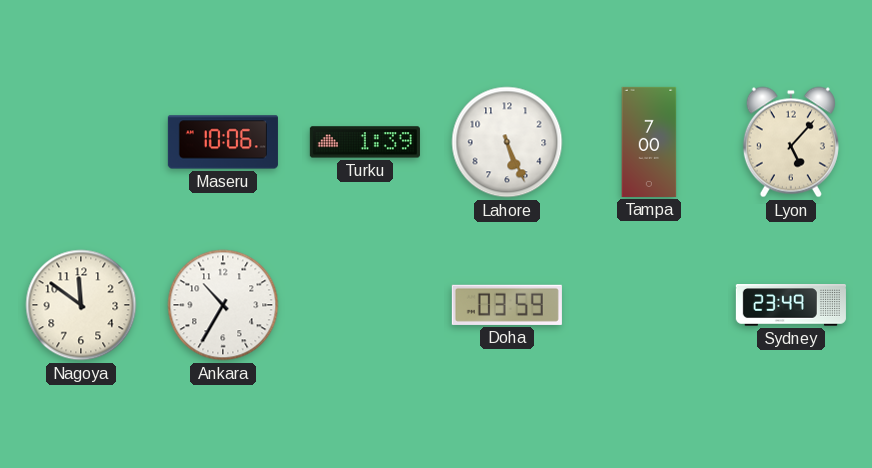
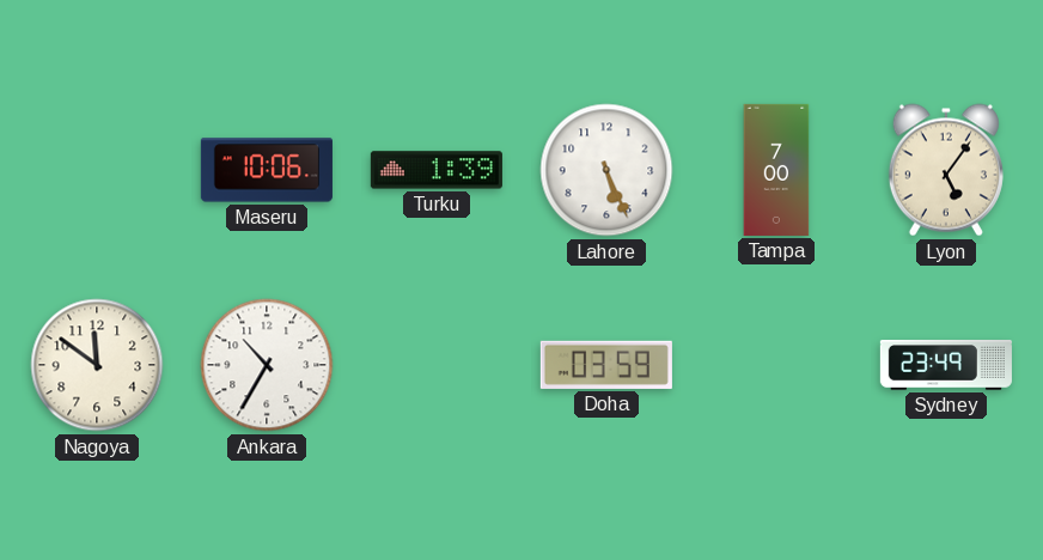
Lyon: 5:07 -> 5:06 (946, 170)
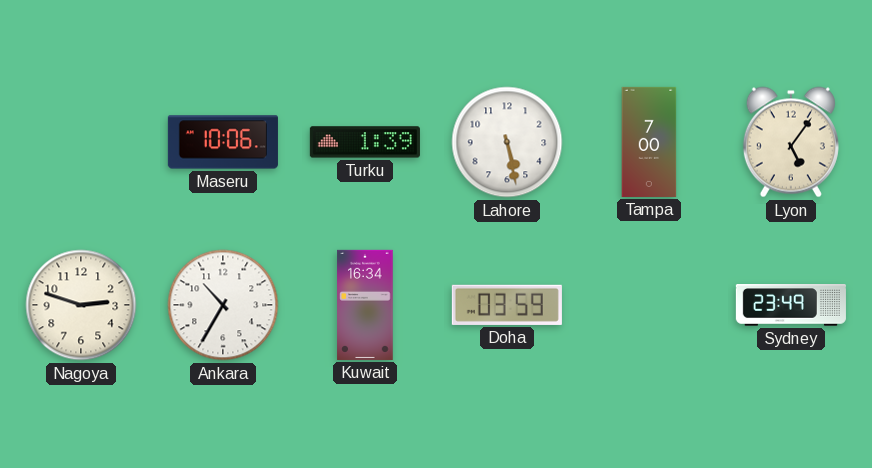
Lahore: 5:26 -> 5:28 (507, 142)
Nagoya: 11:51 -> 2:48 (81, 305)
Kuwait: none -> 16:34 (365, 305)
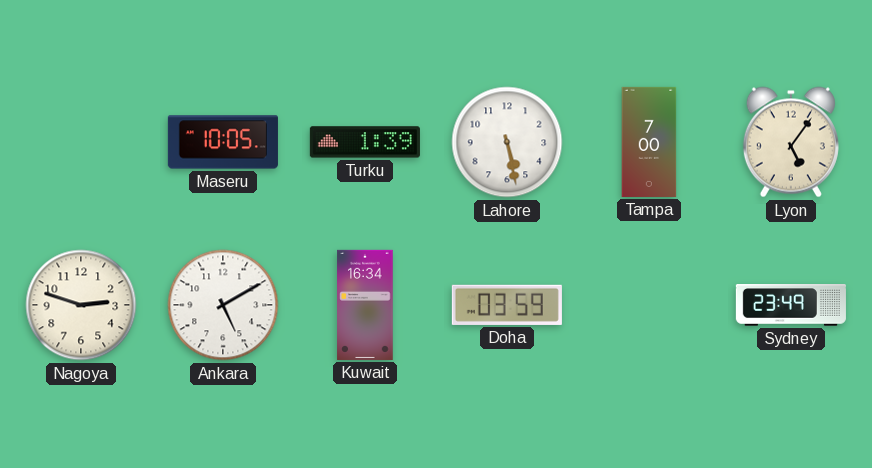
Maseru: 10:06 -> 10:05 (223, 142)
Ankara: 10:35 -> 5:10 (223, 305)
